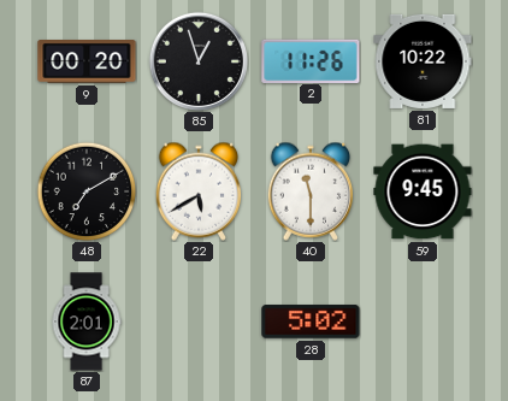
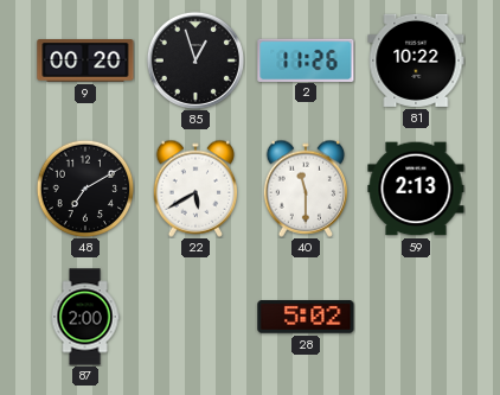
59: 9:45 -> 2:13 (416, 189)
87: 2:01 -> 2:00 (85, 317)
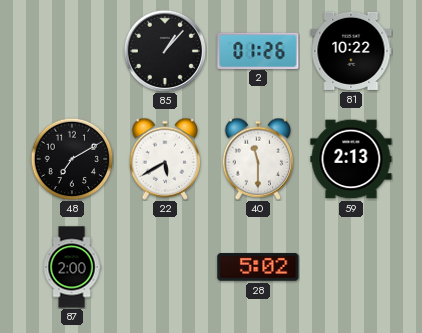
9: 00:20 -> none (85, 62)
85: 12:57 -> 1:07 (165, 51)
2: 11:26 -> 01:26 (258, 50)
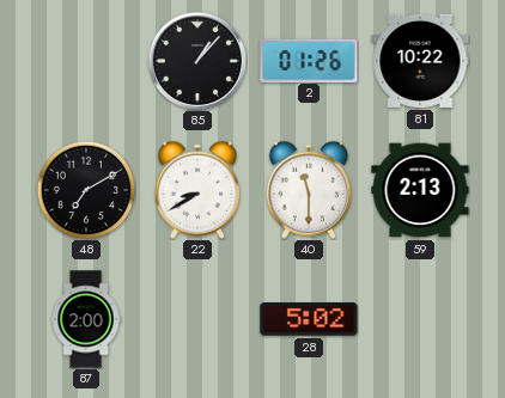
22: 5:40 -> 8:40 (197, 190)
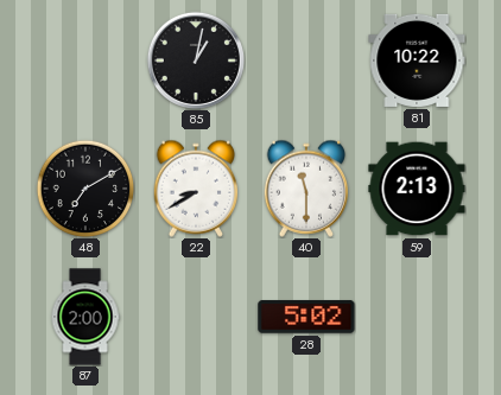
85: 1:07 -> 1:02 (196, 60)
2: 01:26 -> none (309, 60)
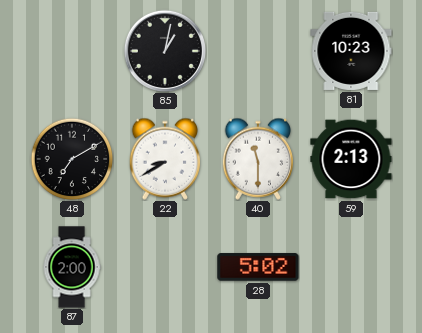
81: 10:22 -> 10:23 (351, 51)
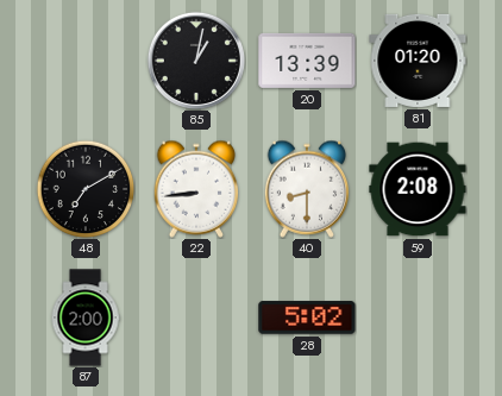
20: none -> 13:39 (307, 61)
81: 10:23 -> 01:20 (418, 61)
22: 8:40 -> 8:44 (196, 189)
40: 11:30 -> 8:30 (307, 189)
59: 2:13 -> 2:08 (418, 189)
